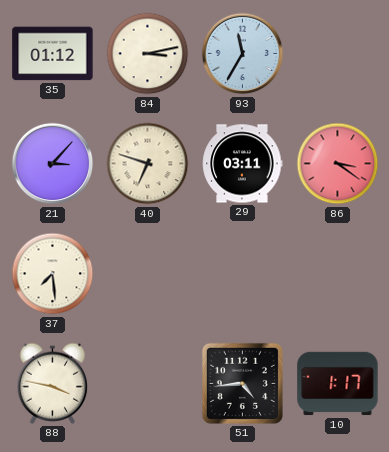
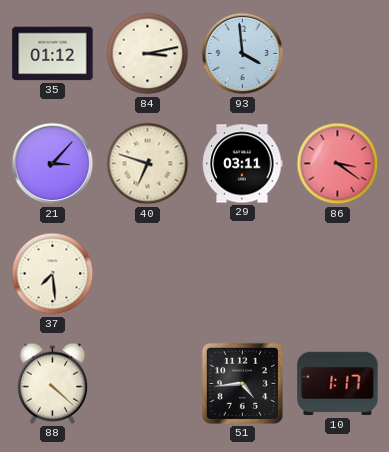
93: 11:35 -> 3:59 (243, 54)
88: 3:47 -> 4:22 (53, 383)
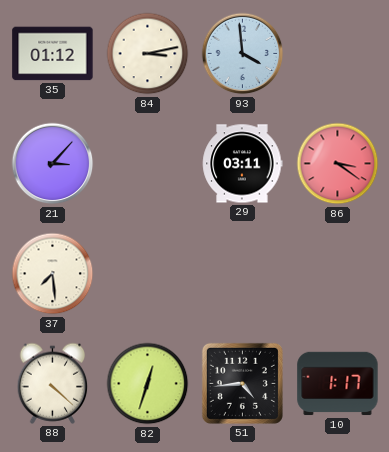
40: 6:48 -> none (148, 164)
82: none -> 12:33 (148, 384)
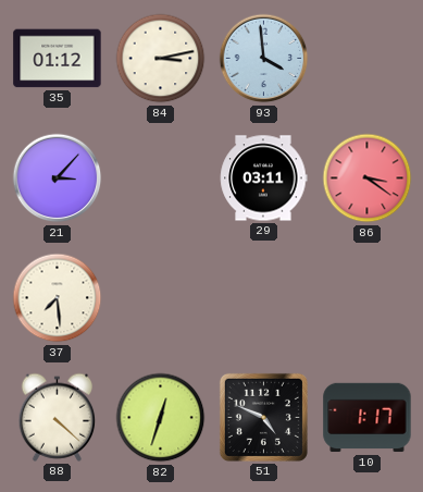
51: 4:44 -> 4:49 (263, 417)
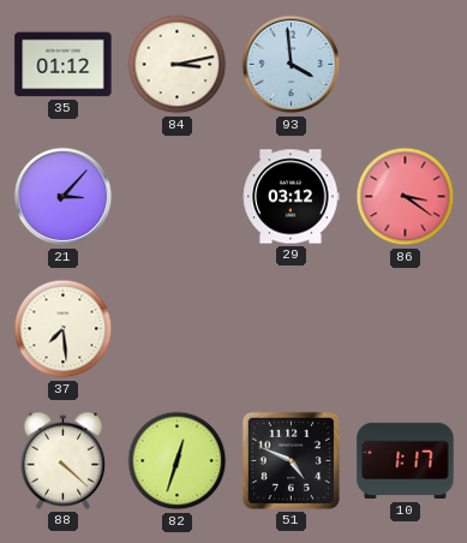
29: 03:11 -> 03:12 (292, 197)
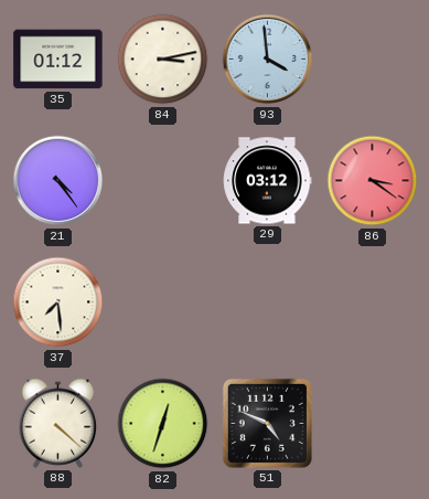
21: 3:07 -> 4:24 (58, 181)
10: 1:17 -> none (406, 461)
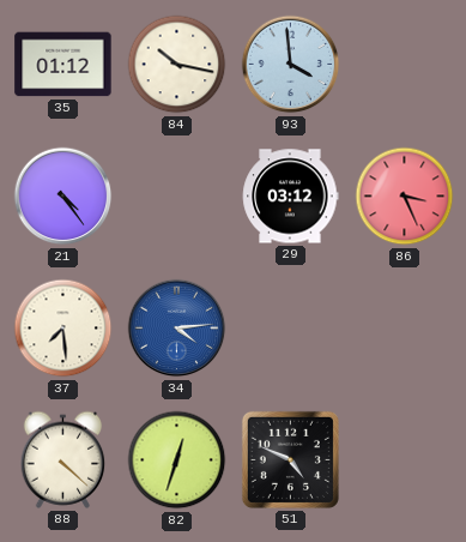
84: 3:13 -> 10:17 (177, 65)
86: 3:21 -> 3:26 (405, 197)
34: none -> 4:14 (177, 329)
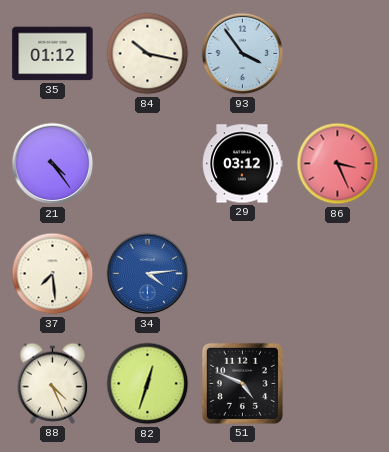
93: 3:59 -> 3:54 (243, 54)
88: 4:22 -> 4:26 (53, 383)
